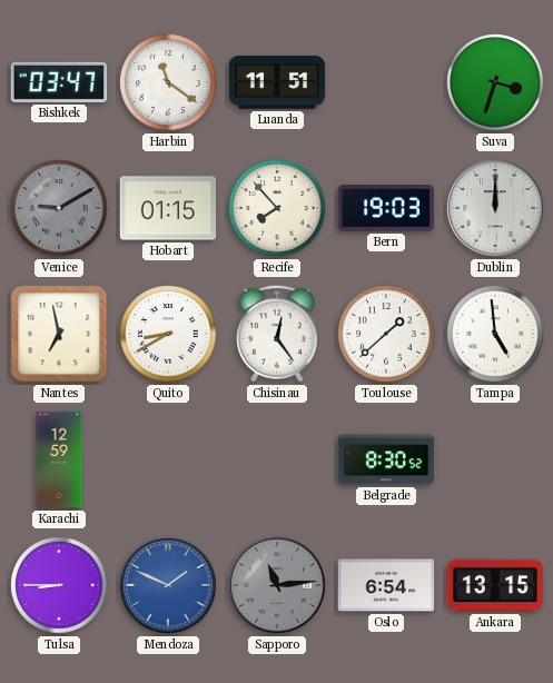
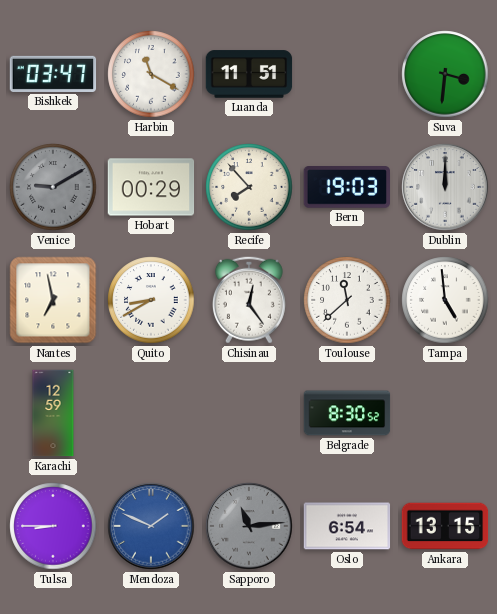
Harbin: 11:21 -> 11:20 (151, 74)
Suva: 3:33 -> 3:31 (445, 74)
Hobart: 01:15 -> 00:29 (151, 187)
Toulouse: 1:38 -> 11:38 (347, 300)
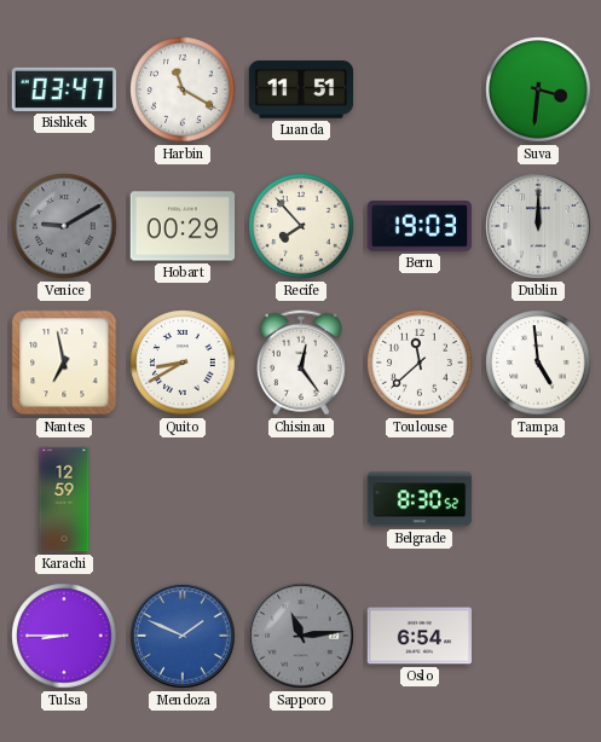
Ankara: 13:15 -> none (445, 526)
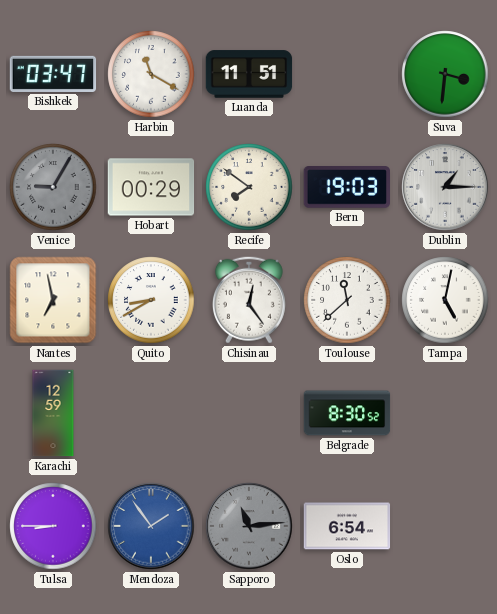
Venice: 9:10 -> 9:05 (53, 187)
Recife: 7:53 -> 7:51 (249, 187)
Dublin: 12:00 -> 1:15 (445, 187)
Tampa: 4:59 -> 5:02 (445, 300)
Mendoza: 1:49 -> 1:54 (151, 526)
